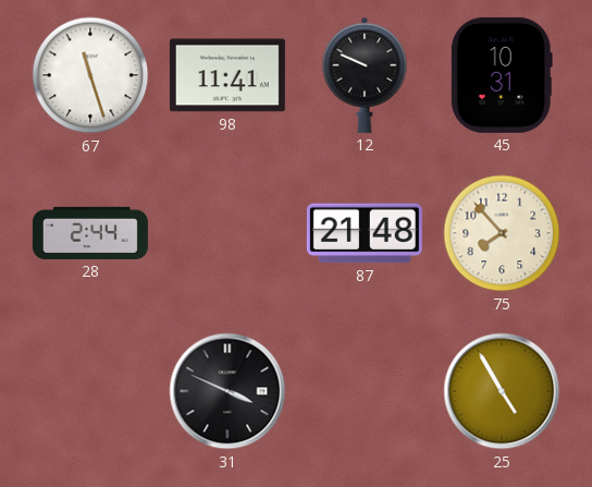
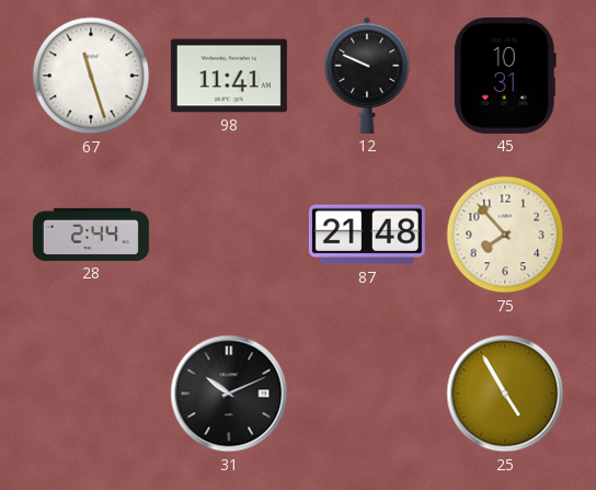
31: 3:49 -> 10:11 (229, 394)
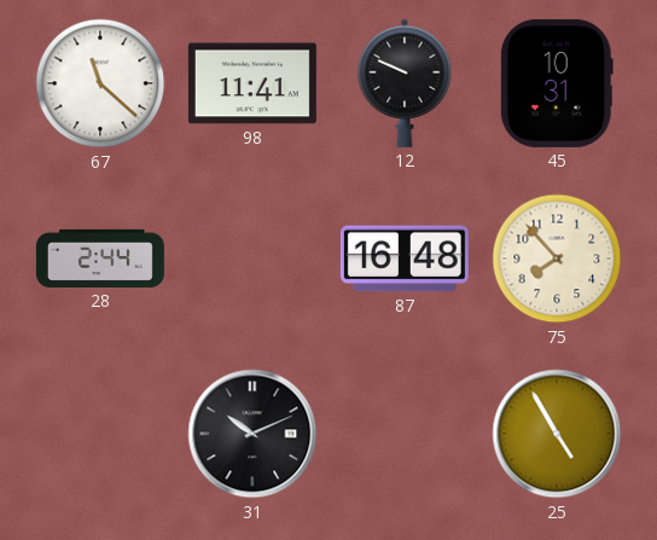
67: 11:27 -> 11:22 (100, 83)
87: 21:48 -> 16:48 (405, 259)
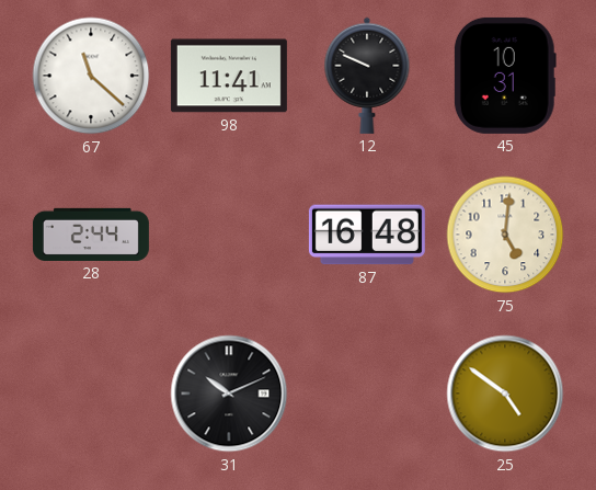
75: 7:53 -> 5:01 (505, 235)
25: 4:55 -> 4:51 (505, 394)
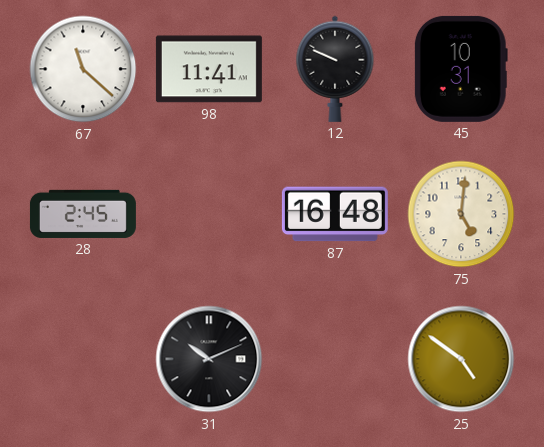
28: 2:44 -> 2:45 (83, 214)
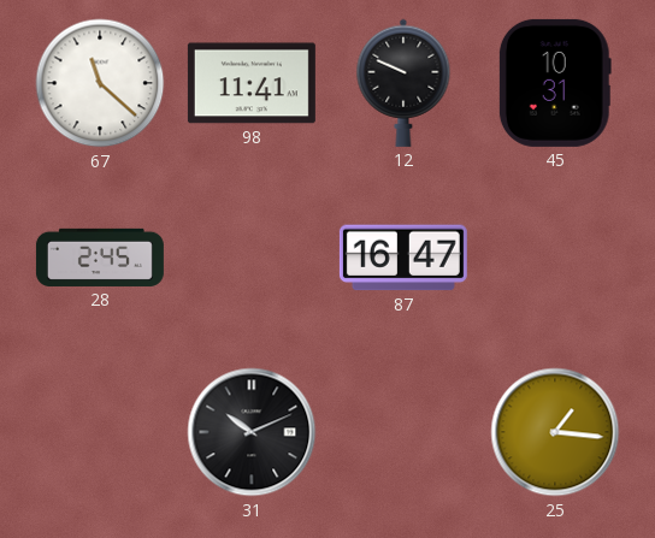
87: 16:48 -> 16:47 (403, 258)
75: 5:01 -> none (461, 214)
25: 4:51 -> 1:16 (555, 432)
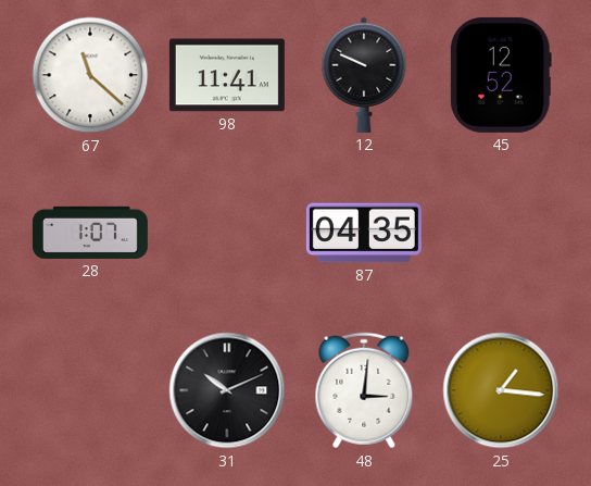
45: 10:31 -> 12:52 (501, 75)
28: 2:45 -> 1:07 (90, 233)
87: 16:47 -> 04:35 (364, 233)
48: none -> 3:01 (364, 390)
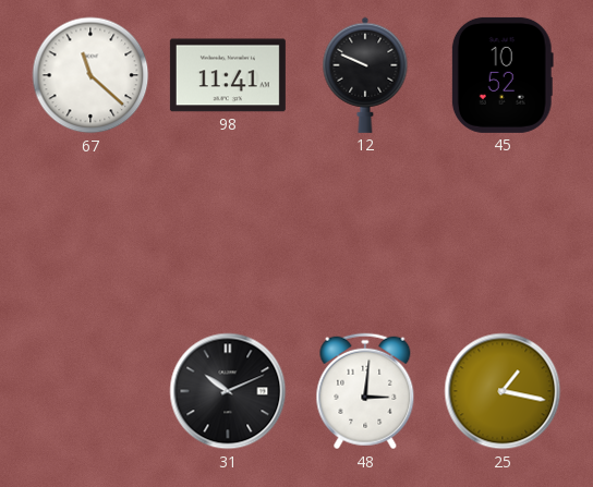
45: 12:52 -> 10:52 (503, 75)
28: 1:07 -> none (90, 233)
87: 04:35 -> none (364, 233)
25: 1:16 -> 1:17 (503, 391)
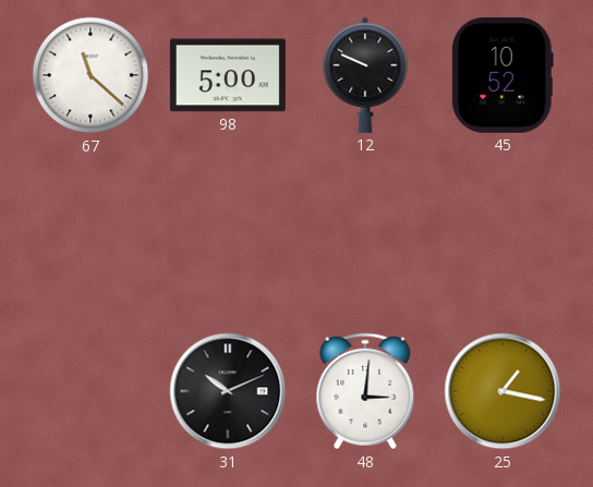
98: 11:41 -> 5:00 (228, 75)
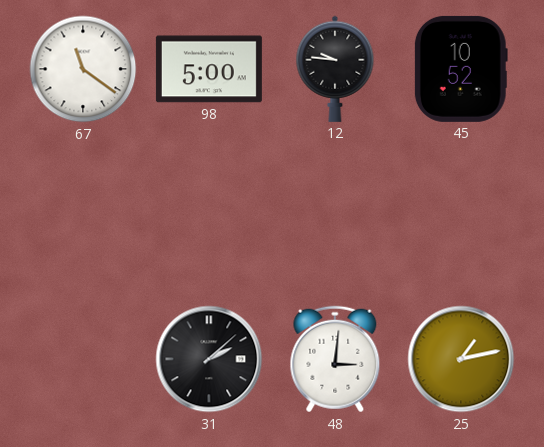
67: 11:22 -> 11:21 (83, 69)
12: 9:49 -> 9:46 (335, 69)
31: 10:11 -> 2:08 (209, 359)
25: 1:17 -> 1:13 (461, 359)
